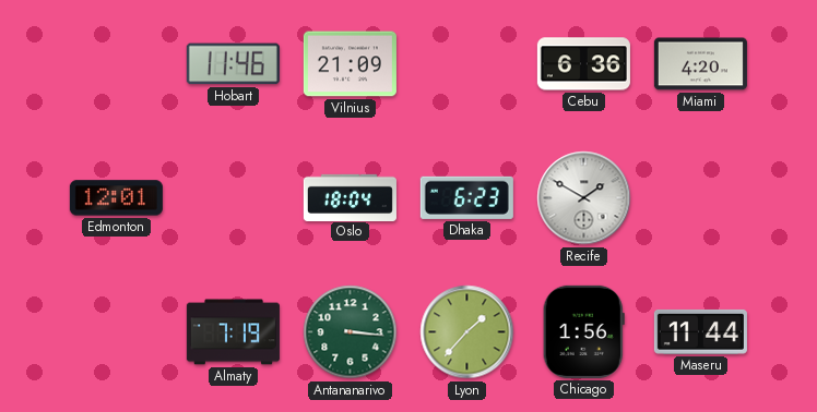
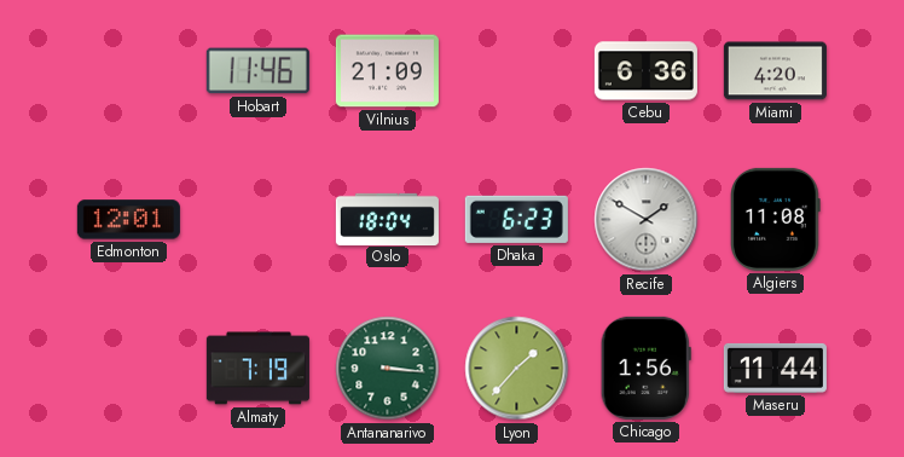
Algiers: none -> 11:08 (776, 219)
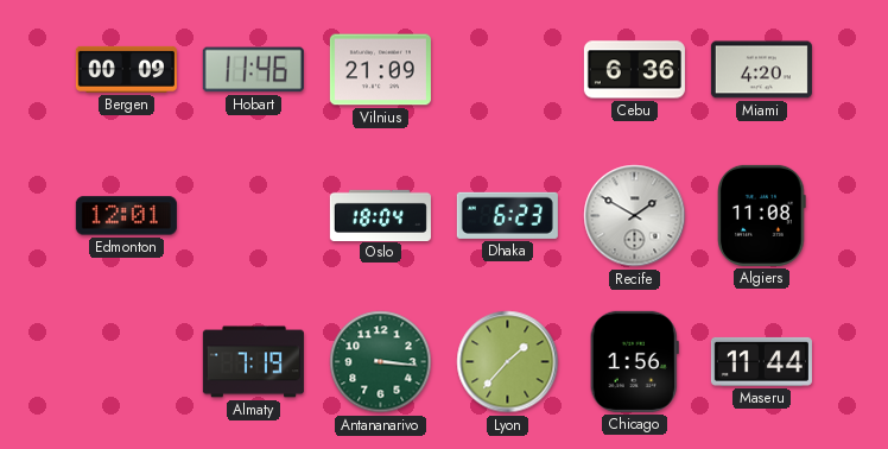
Bergen: none -> 00:09 (126, 69)
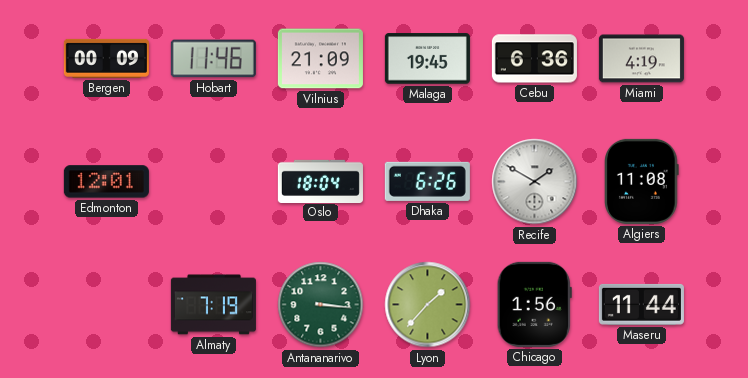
Malaga: none -> 19:45 (427, 59)
Miami: 4:20 -> 4:19 (641, 59)
Dhaka: 6:23 -> 6:26 (427, 181)
